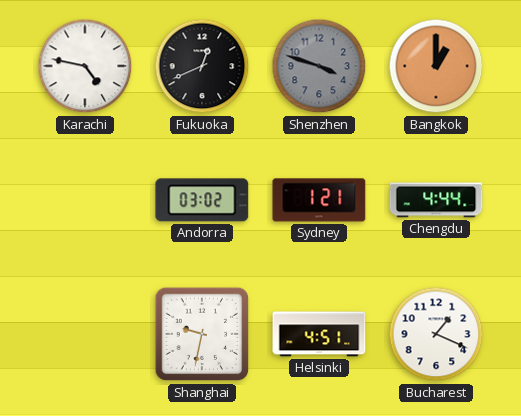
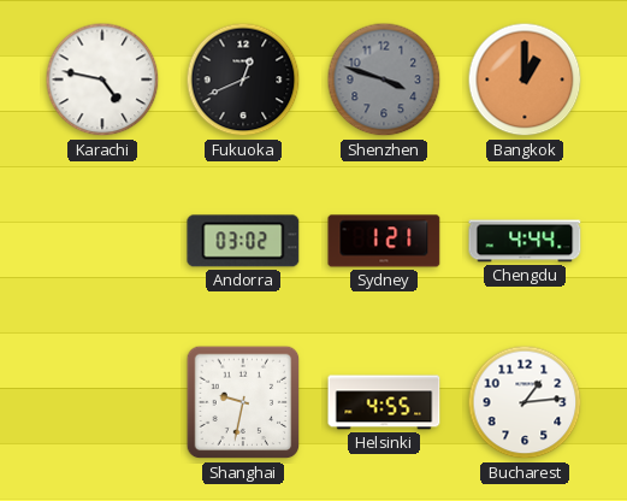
Helsinki: 4:51 -> 4:55 (384, 402)
Bucharest: 1:19 -> 1:14 (525, 402)
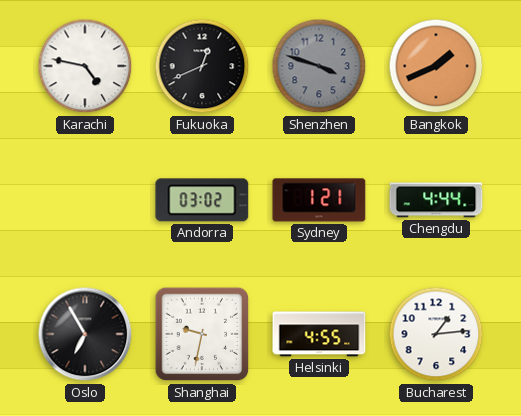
Bangkok: 1:00 -> 1:41 (436, 66)
Oslo: none -> 6:55 (85, 334)
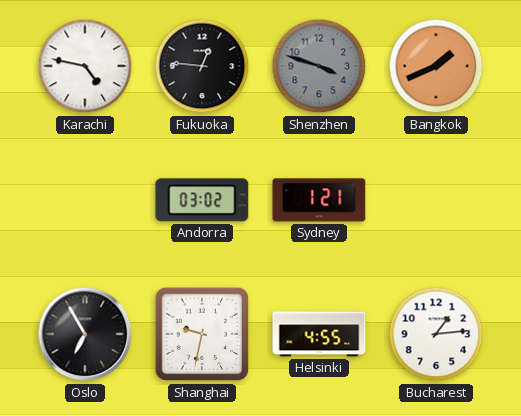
Fukuoka: 12:41 -> 12:46 (202, 66)
Chengdu: 4:44 -> none (436, 200)
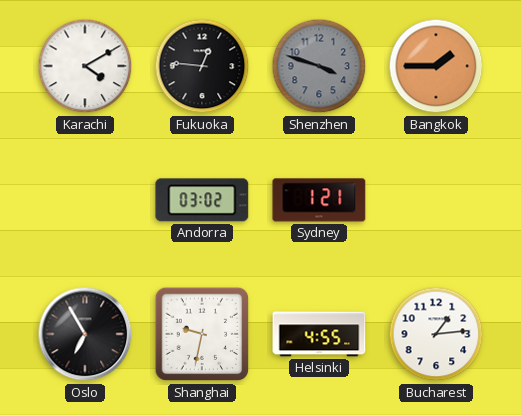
Karachi: 4:47 -> 4:10 (85, 66)
Bangkok: 1:41 -> 1:45 (436, 66)
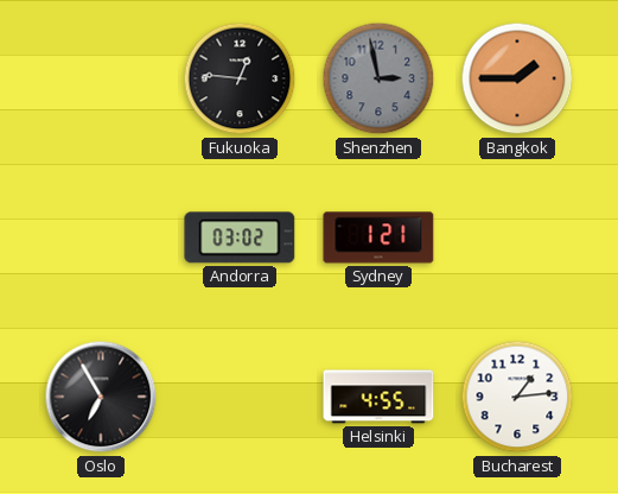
Karachi: 4:10 -> none (85, 66)
Shenzhen: 3:48 -> 2:58 (378, 78)
Shanghai: 9:32 -> none (202, 334)
